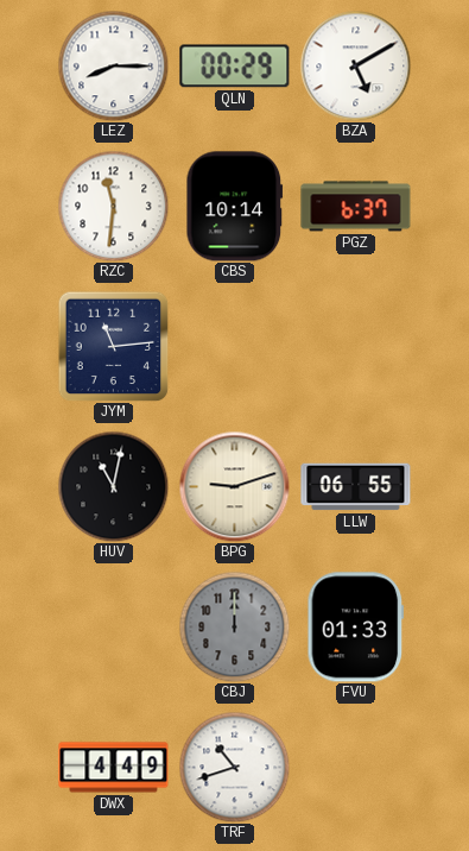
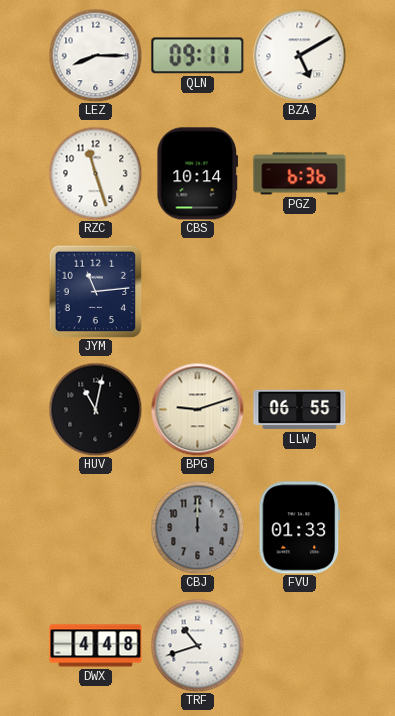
QLN: 00:29 -> 09:11 (198, 56)
RZC: 11:31 -> 11:27 (95, 173)
PGZ: 6:37 -> 6:36 (300, 174)
DWX: 4:49 -> 4:48 (96, 646)
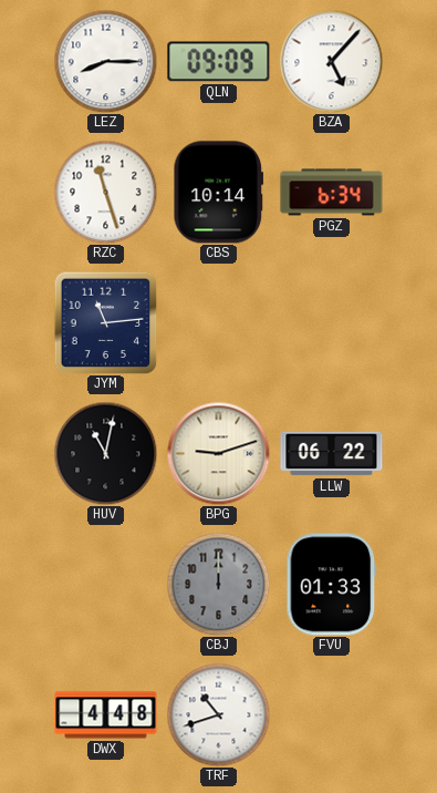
QLN: 09:11 -> 09:09 (219, 62)
BZA: 5:10 -> 5:07 (331, 61)
PGZ: 6:36 -> 6:34 (332, 193)
LLW: 06:55 -> 06:22 (332, 454)
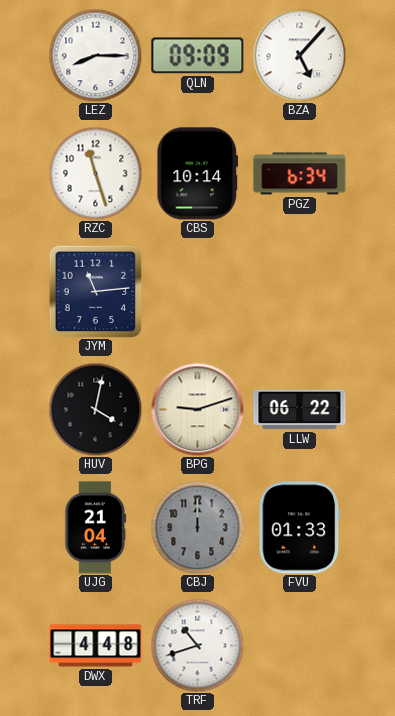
HUV: 11:02 -> 4:02 (95, 409)
UJG: none -> 21:04 (96, 528)
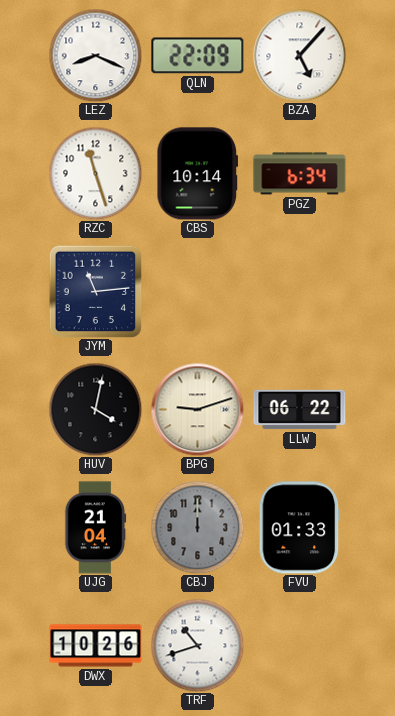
LEZ: 8:15 -> 8:19 (95, 55)
QLN: 09:09 -> 22:09 (198, 56)
DWX: 4:48 -> 10:26 (96, 646)
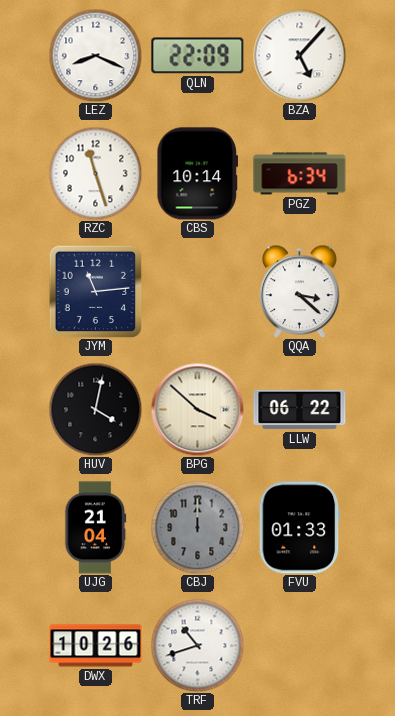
QQA: none -> 3:22 (300, 291)
BPG: 9:12 -> 3:52 (197, 409)
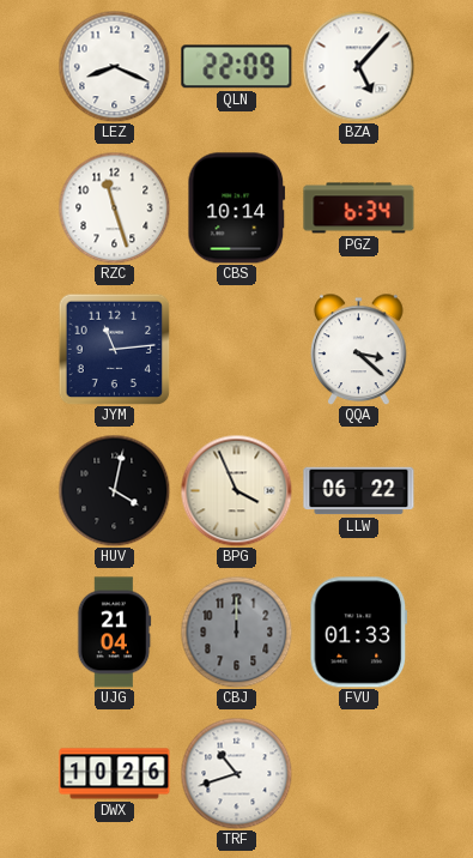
BPG: 3:52 -> 3:56 (236, 490)
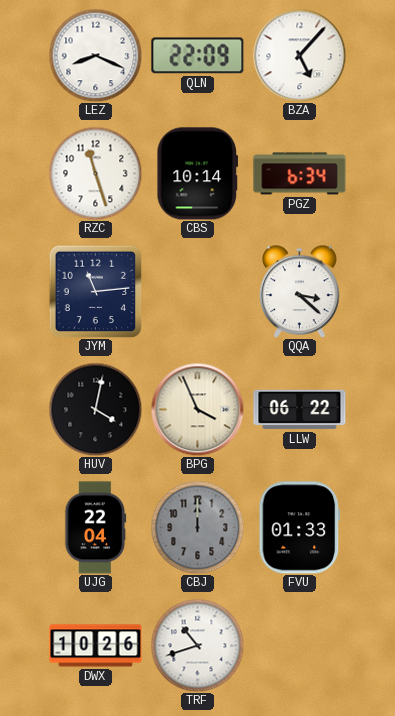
UJG: 21:04 -> 22:04 (96, 528)
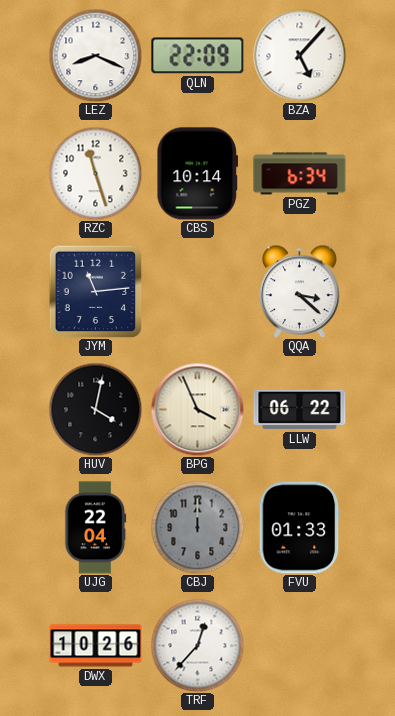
TRF: 10:42 -> 12:37 (197, 645)
